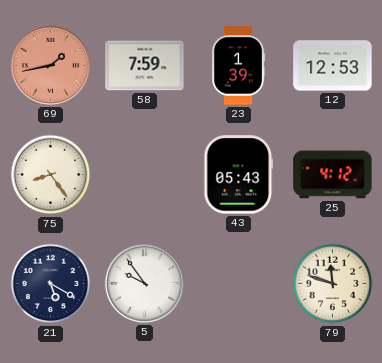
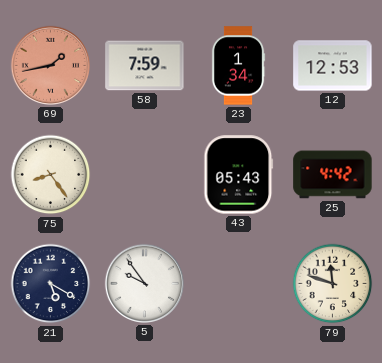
23: 1:39 -> 1:34 (238, 66)
25: 4:12 -> 4:42 (333, 175)
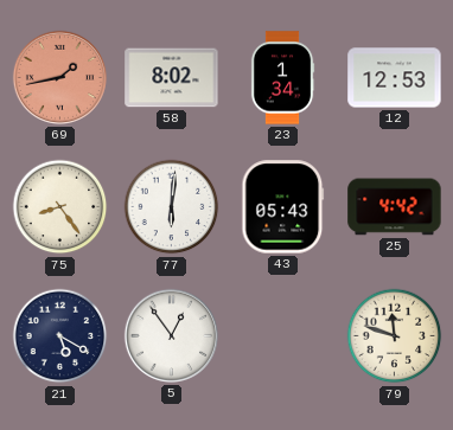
58: 7:59 -> 8:02 (172, 78)
77: none -> 6:01 (172, 207)
5: 9:54 -> 12:54 (171, 335)
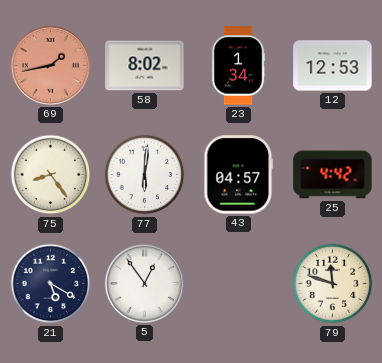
43: 05:43 -> 04:57 (239, 175)
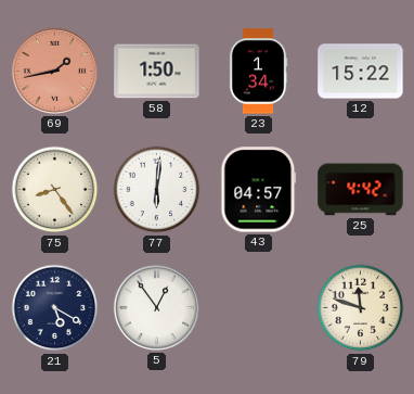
58: 8:02 -> 1:50 (157, 72)
12: 12:53 -> 15:22 (361, 72)
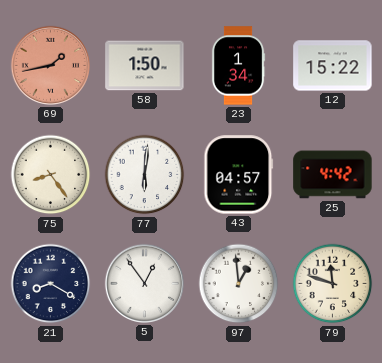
21: 5:20 -> 8:20 (51, 284)
97: none -> 12:59 (239, 284)
